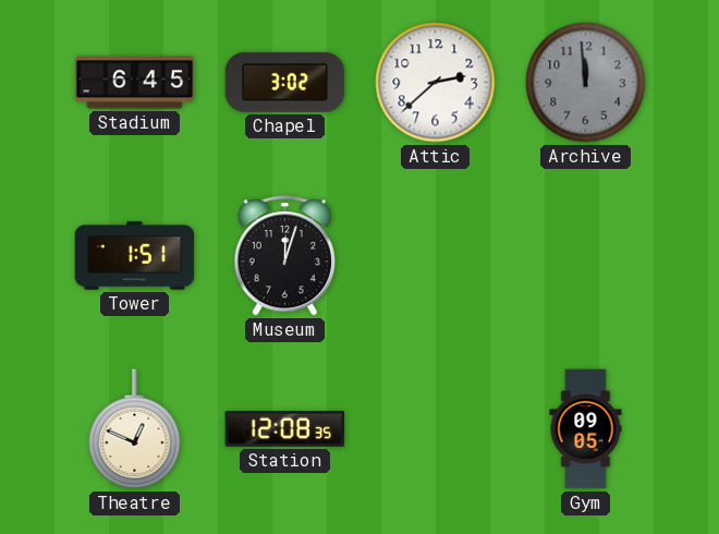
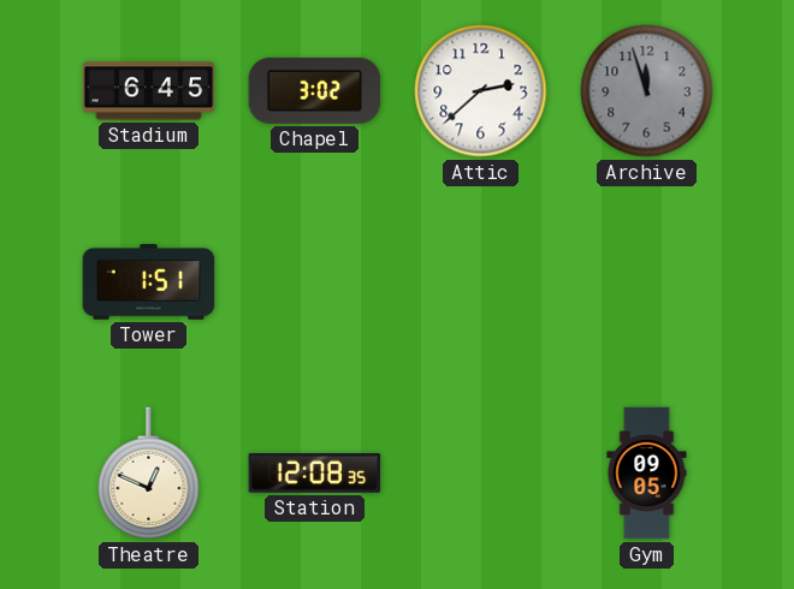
Archive: 11:59 -> 11:57 (647, 91)
Museum: 12:03 -> none (284, 255)
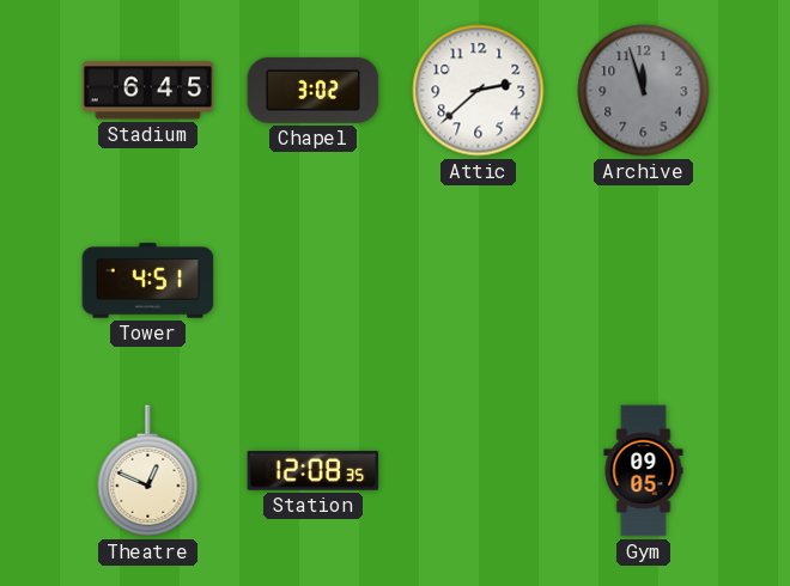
Tower: 1:51 -> 4:51 (148, 281)
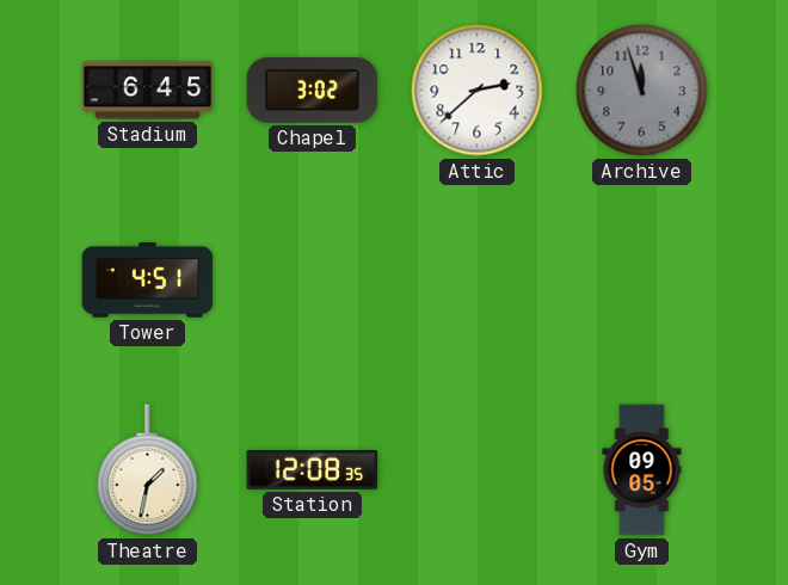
Theatre: 12:49 -> 1:32 (148, 470)
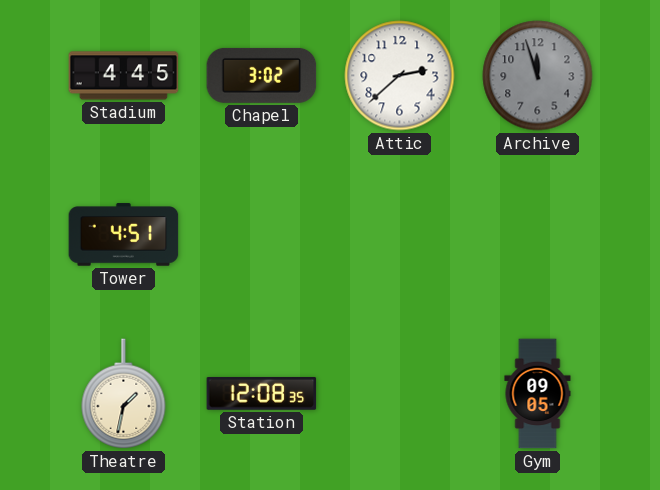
Stadium: 6:45 -> 4:45 (124, 76)
